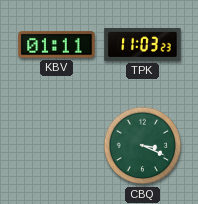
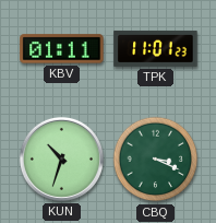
TPK: 11:03 -> 11:01 (156, 48)
KUN: none -> 10:33 (61, 159)
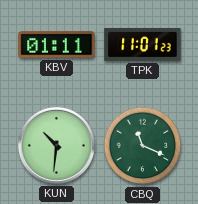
KUN: 10:33 -> 10:31 (56, 145)
CBQ: 3:19 -> 11:19 (143, 146)
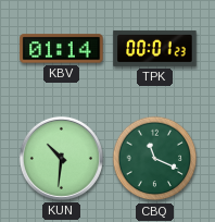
KBV: 01:11 -> 01:14 (62, 49)
TPK: 11:01 -> 00:01 (155, 48)
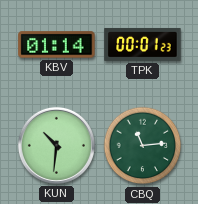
CBQ: 11:19 -> 11:14 (143, 146)
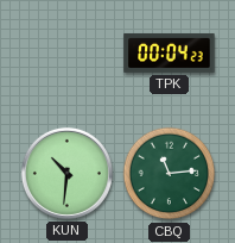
KBV: 01:14 -> none (57, 45)
TPK: 00:01 -> 00:04 (170, 52)
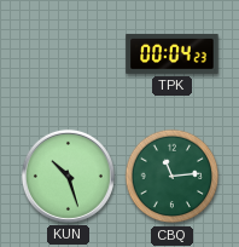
KUN: 10:31 -> 10:27 (68, 176)
